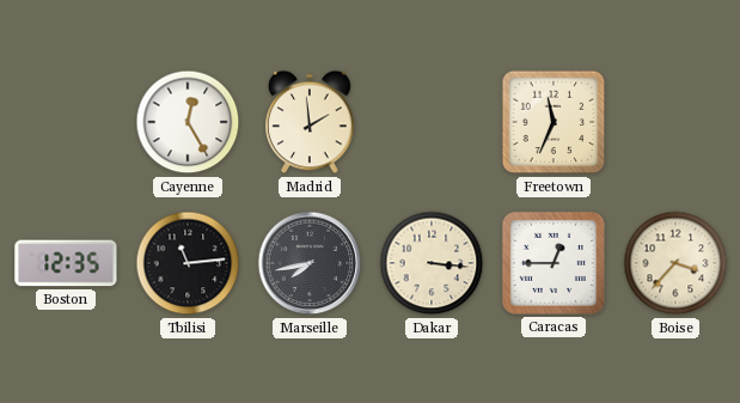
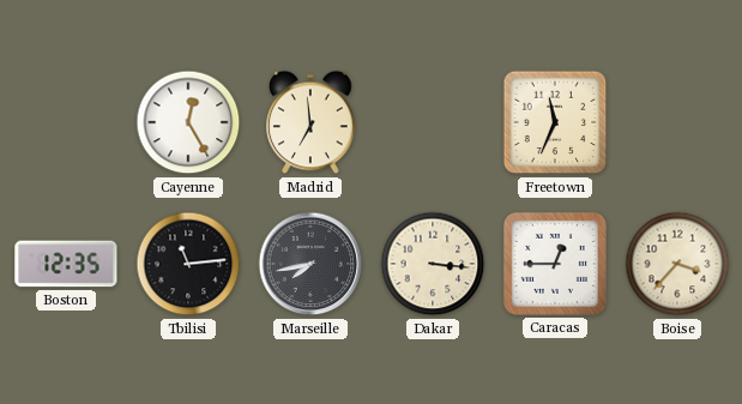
Madrid: 1:59 -> 6:59 (310, 122)
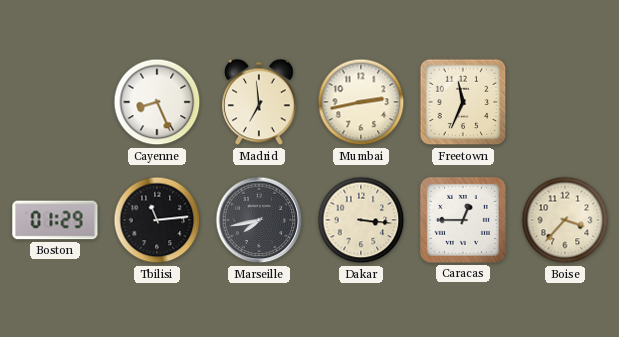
Cayenne: 12:25 -> 8:26 (157, 102)
Mumbai: none -> 2:43 (361, 102)
Boston: 12:35 -> 01:29 (55, 220)
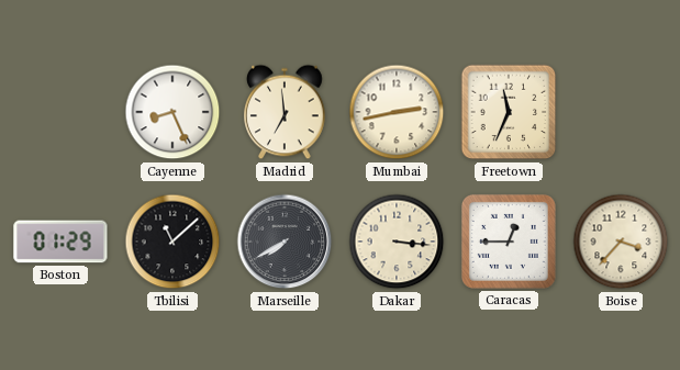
Tbilisi: 11:14 -> 11:08 (172, 242)
Marseille: 7:43 -> 7:40 (285, 242)
